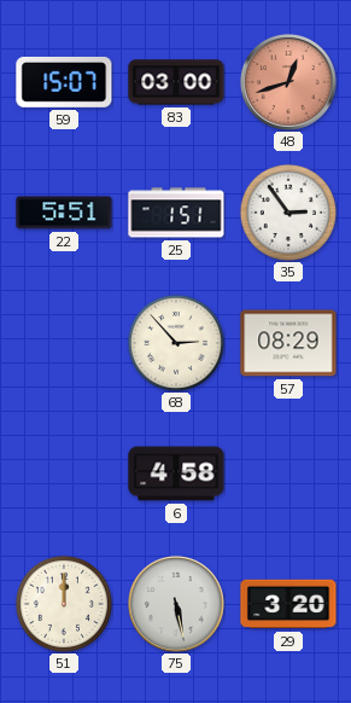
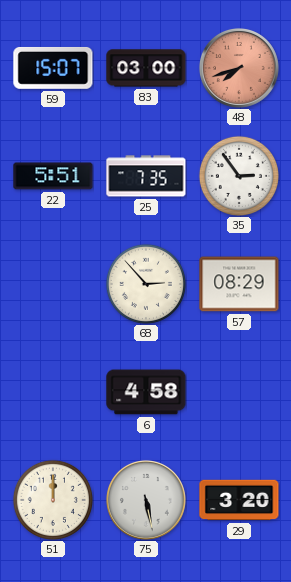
48: 12:42 -> 7:42 (239, 68)
25: 1:51 -> 7:35 (146, 176)
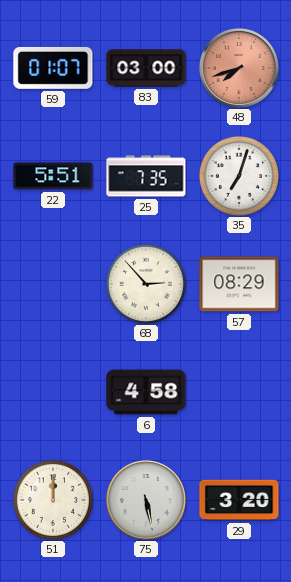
59: 15:07 -> 01:07 (53, 68)
35: 2:54 -> 7:03 (239, 176)
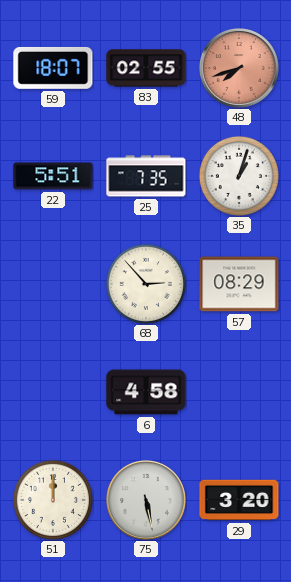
59: 01:07 -> 18:07 (53, 68)
83: 03:00 -> 02:55 (146, 68)
35: 7:03 -> 1:03 (239, 176)
